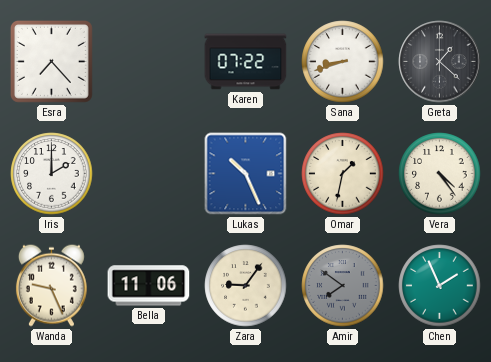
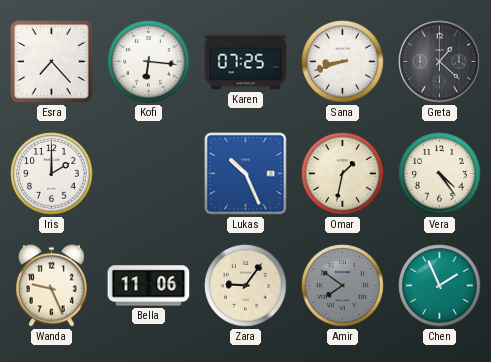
Kofi: none -> 6:16 (149, 62)
Karen: 07:22 -> 07:25 (246, 62)
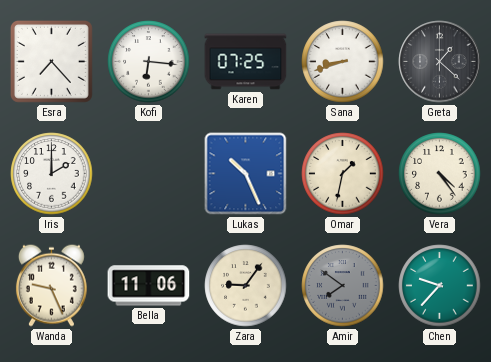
Chen: 1:56 -> 9:37 (440, 286)
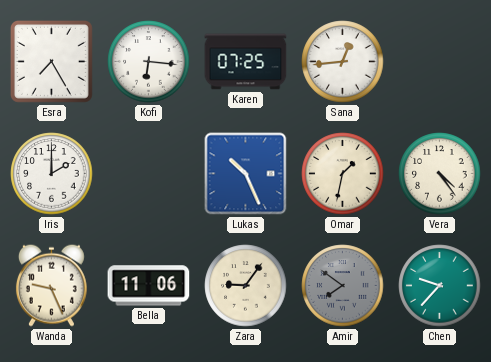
Esra: 7:23 -> 7:25 (51, 61)
Sana: 8:42 -> 12:44 (343, 62)
Greta: 1:22 -> none (440, 62)
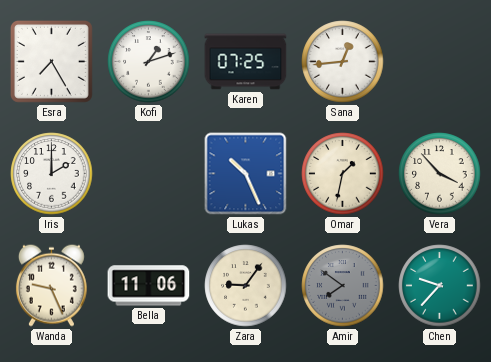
Kofi: 6:16 -> 1:12 (149, 62)
Vera: 4:24 -> 3:53 (440, 174)
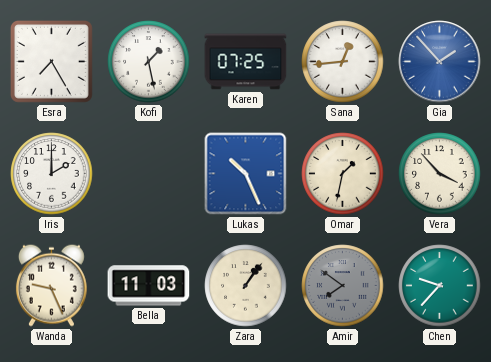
Kofi: 1:12 -> 1:28 (149, 62)
Gia: none -> 1:53 (440, 62)
Bella: 11:06 -> 11:03 (149, 286)
Zara: 9:06 -> 1:06 (246, 286)
